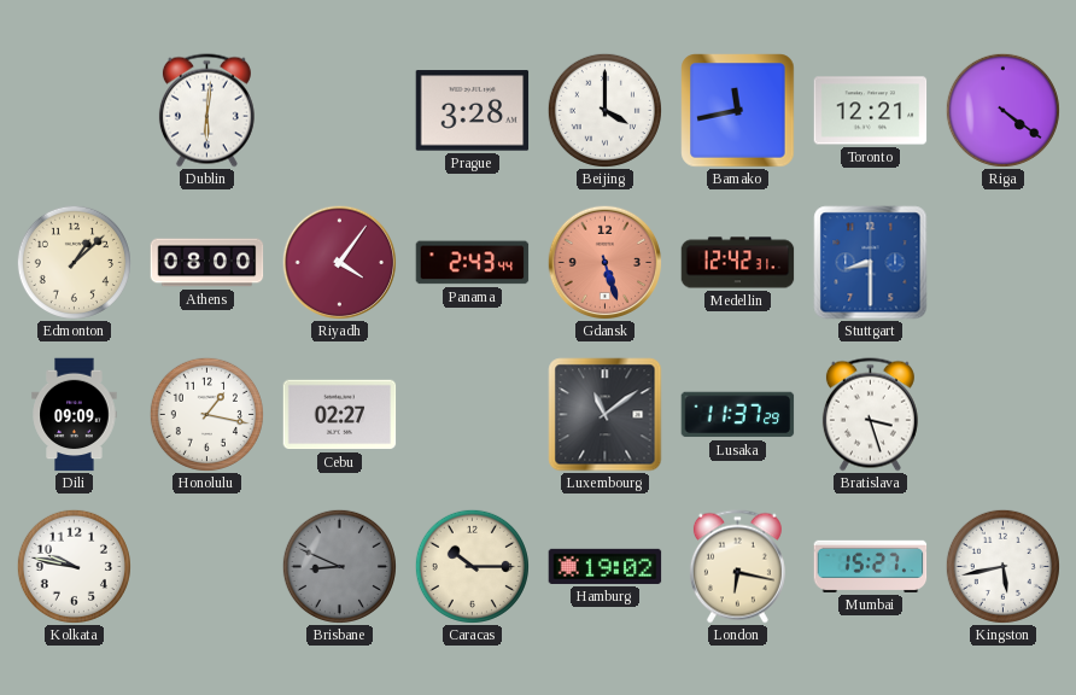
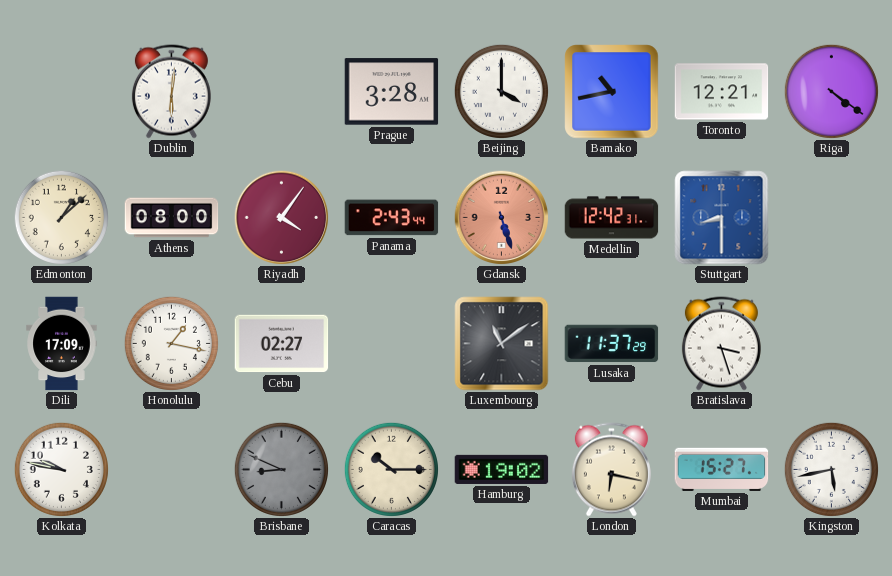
Bamako: 11:43 -> 10:43 (612, 92)
Dili: 09:09 -> 17:09 (62, 344)
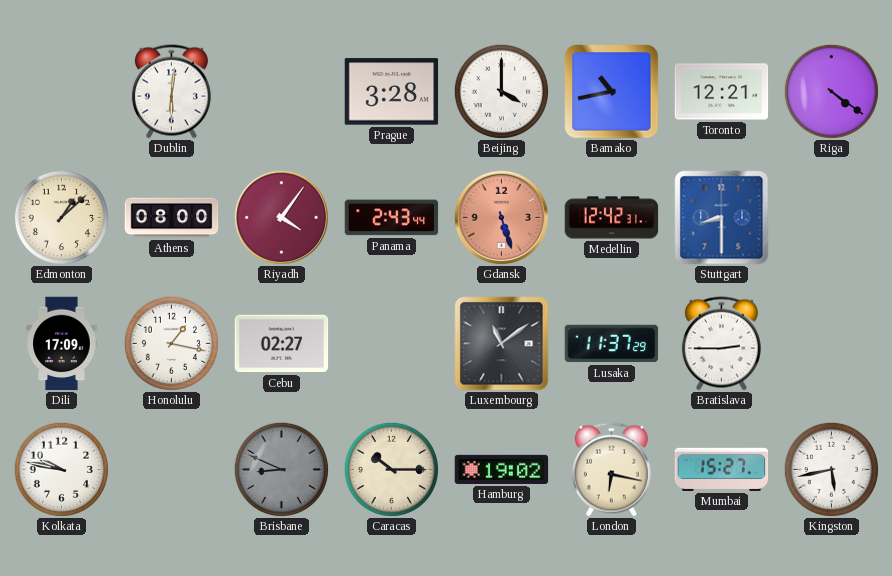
Bratislava: 3:27 -> 2:45 (721, 344)
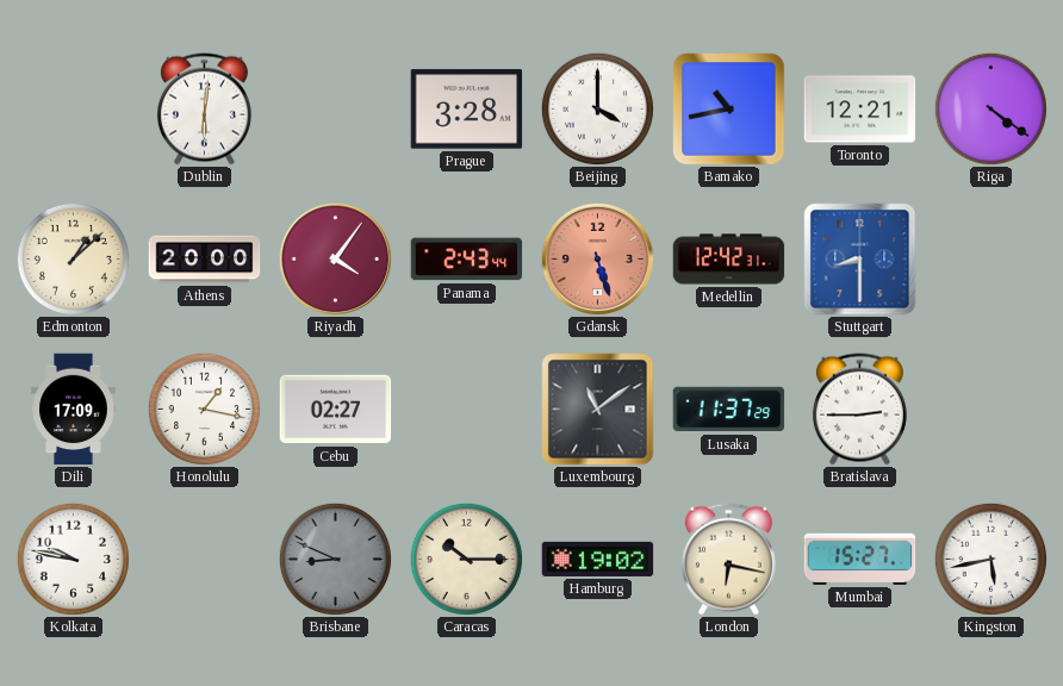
Athens: 08:00 -> 20:00 (205, 260)
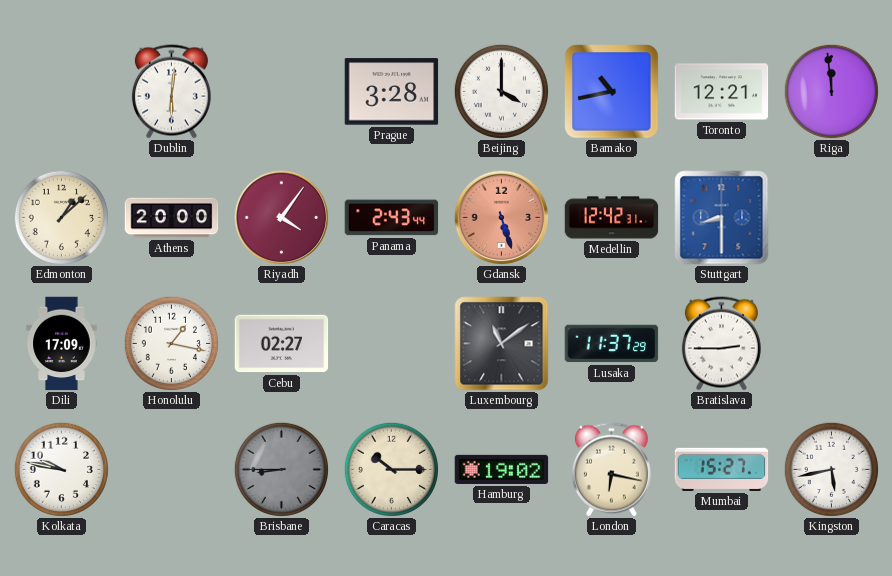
Riga: 4:21 -> 11:59 (831, 91)
Brisbane: 8:49 -> 8:45 (281, 469)
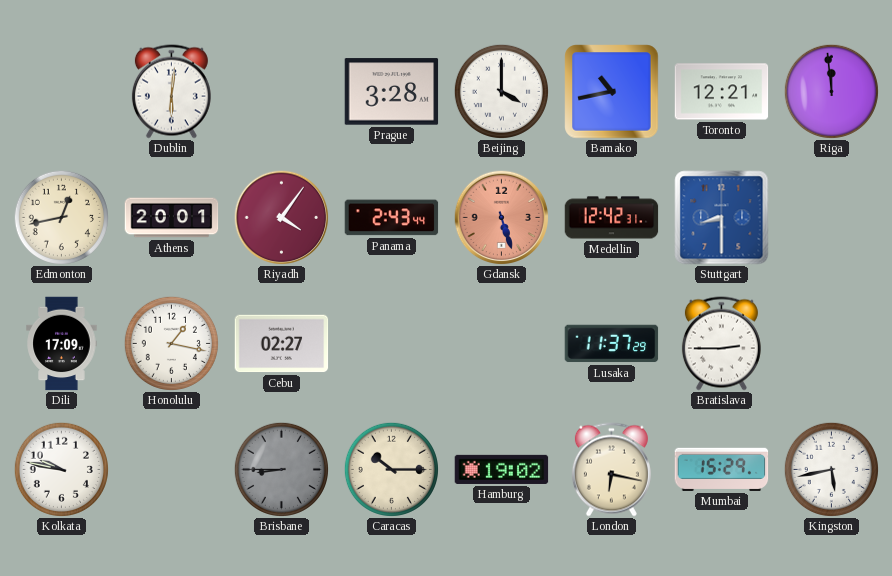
Edmonton: 1:08 -> 12:43 (61, 217)
Athens: 20:00 -> 20:01 (172, 218)
Luxembourg: 11:09 -> none (502, 344)
Mumbai: 15:27 -> 15:29 (722, 469)
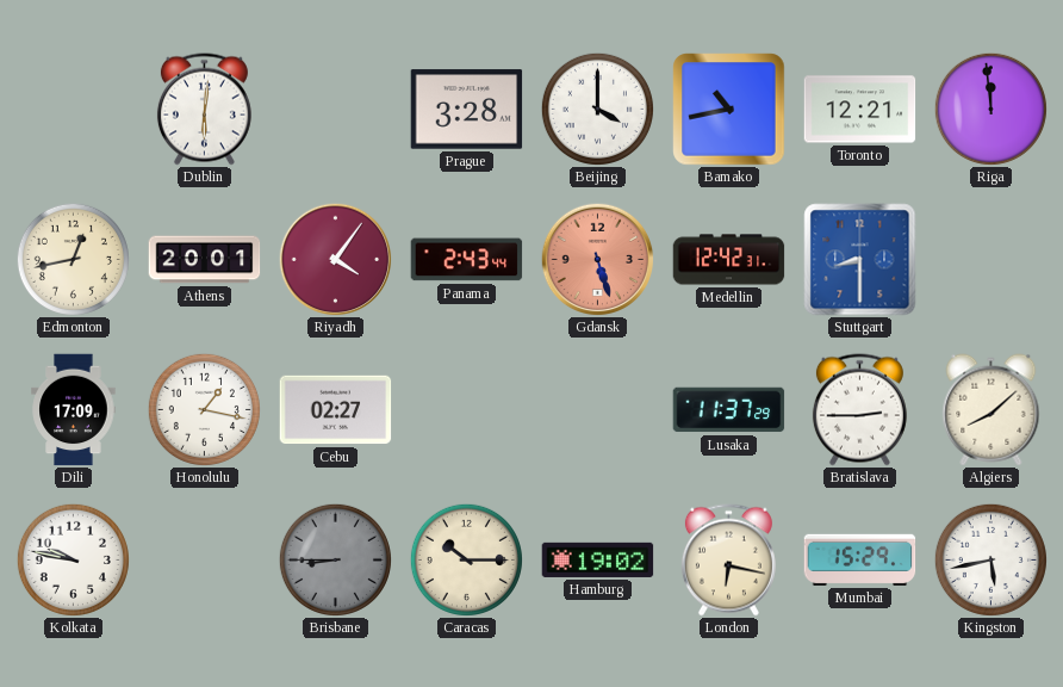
Algiers: none -> 8:08 (991, 410)
